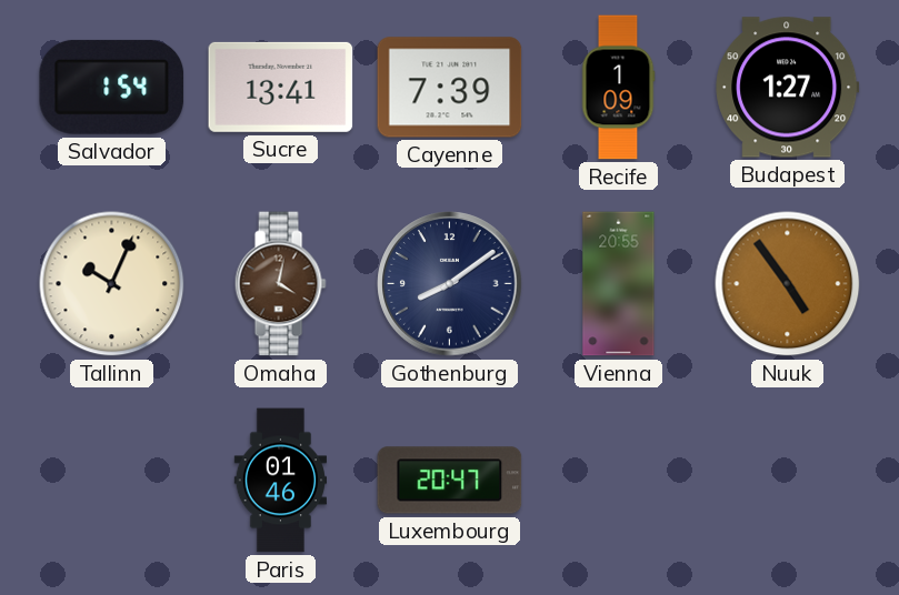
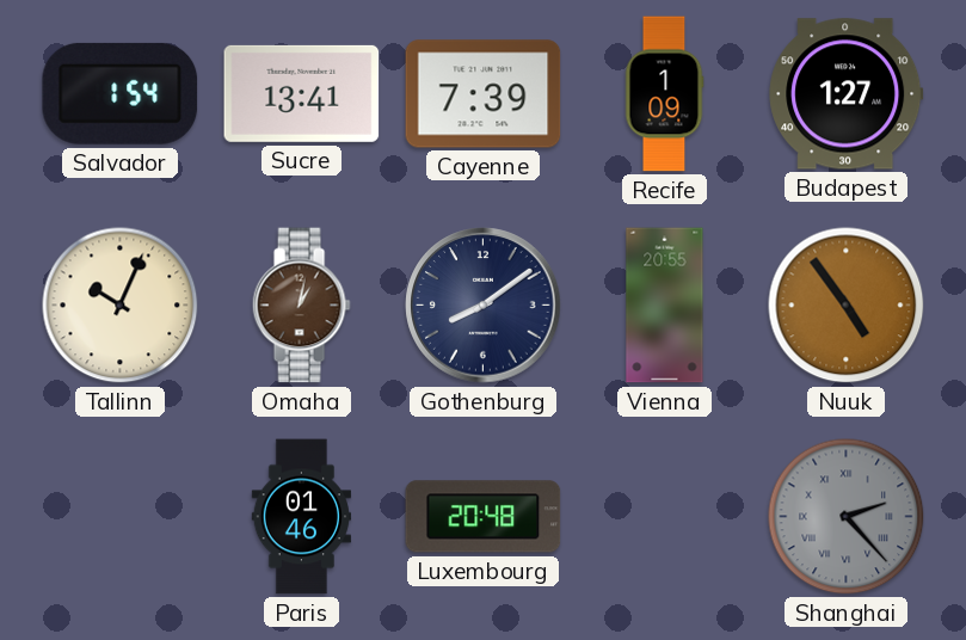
Omaha: 4:02 -> 1:02 (301, 306)
Luxembourg: 20:47 -> 20:48 (484, 517)
Shanghai: none -> 2:23 (847, 517)
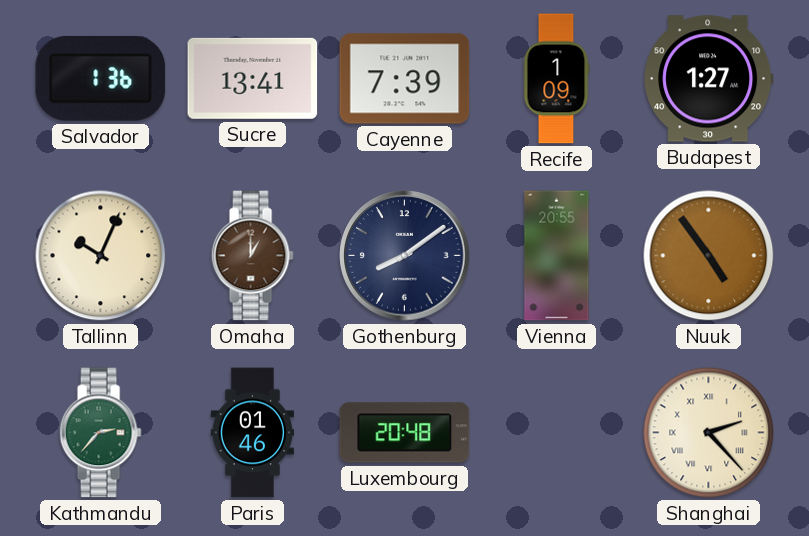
Salvador: 1:54 -> 1:36 (101, 78)
Omaha: 1:02 -> 1:00 (252, 256)
Kathmandu: none -> 2:37 (100, 433)
Shanghai dial: grey -> cream (709, 433)
